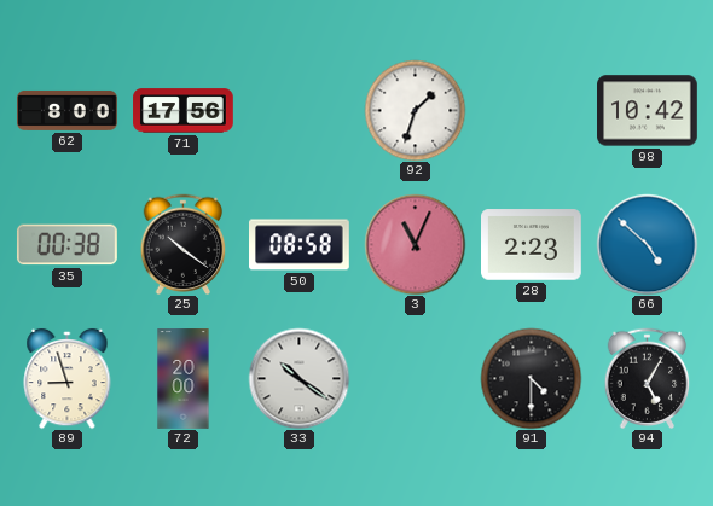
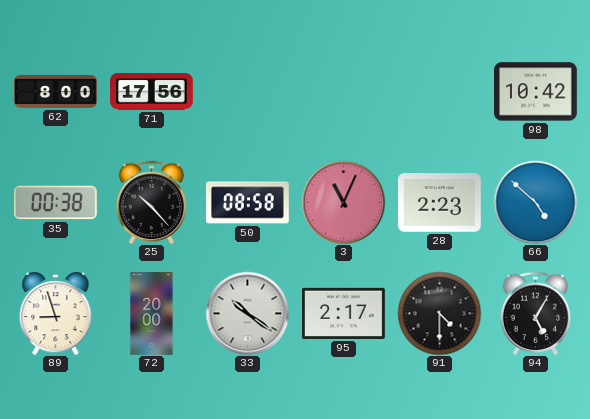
92: 1:33 -> none (415, 110)
25: 10:21 -> 10:23 (152, 202)
95: none -> 2:17 (344, 313)
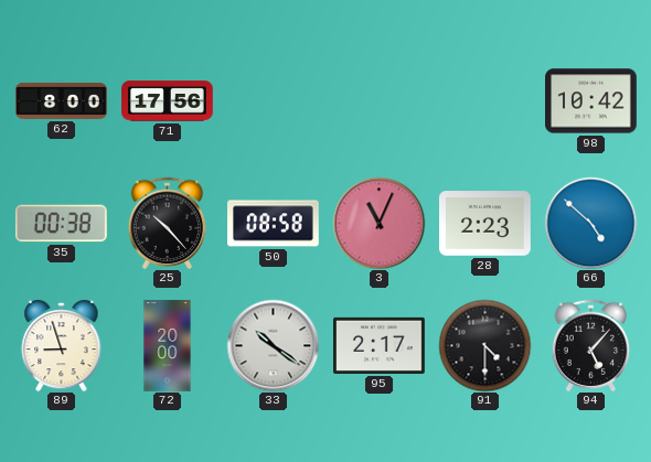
94: 5:05 -> 5:07 (591, 345)
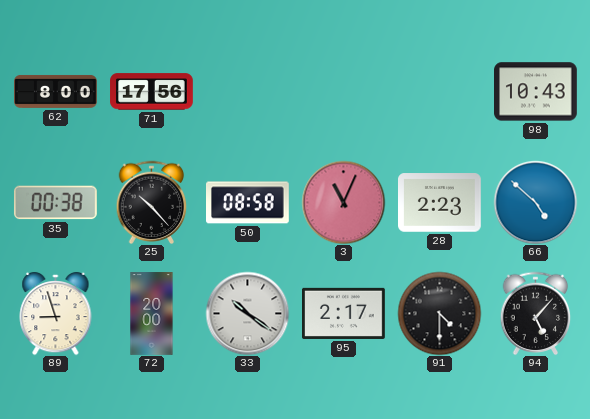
98: 10:42 -> 10:43 (536, 92)
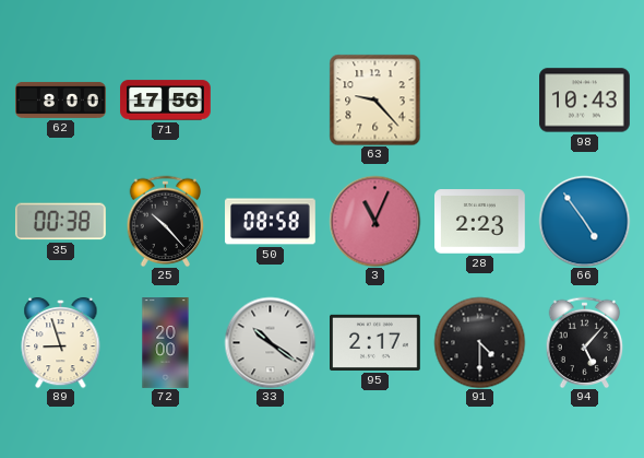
63: none -> 9:23 (374, 99)
66: 4:52 -> 4:54 (584, 221)
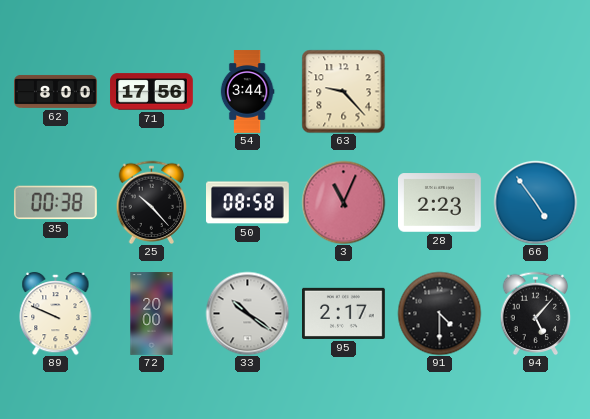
54: none -> 3:44 (247, 92)
98: 10:43 -> none (585, 101)
89: 8:57 -> 9:49 (56, 313)
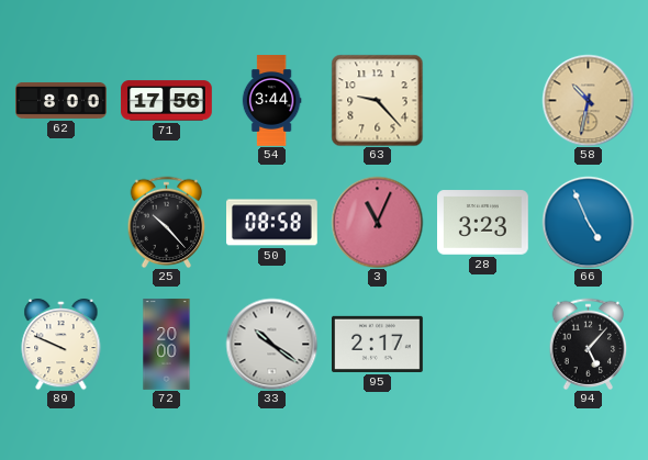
58: none -> 10:32 (588, 100)
35: 00:38 -> none (55, 203)
28: 2:23 -> 3:23 (483, 223)
66: 4:54 -> 4:56 (588, 222)
91: 4:30 -> none (439, 313)
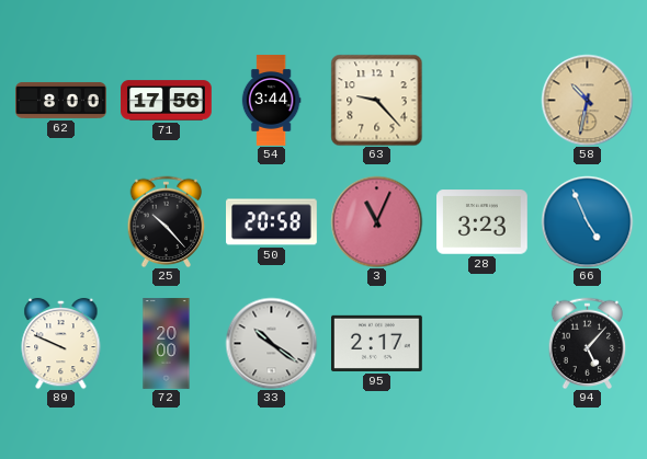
50: 08:58 -> 20:58 (272, 222)
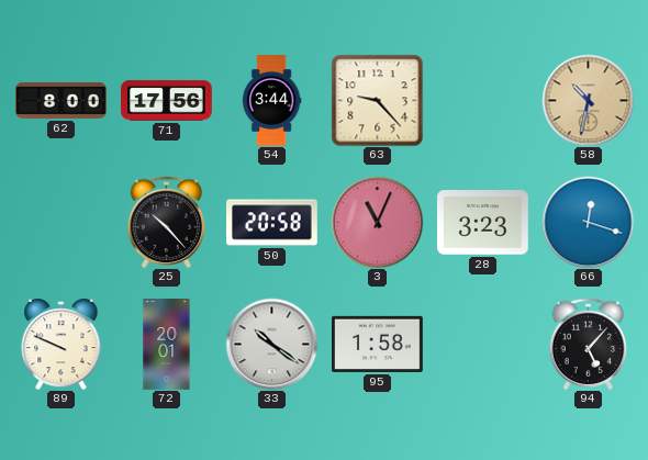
66: 4:56 -> 12:18 (588, 222)
72: 20:00 -> 20:01 (167, 345)
95: 2:17 -> 1:58 (378, 344)
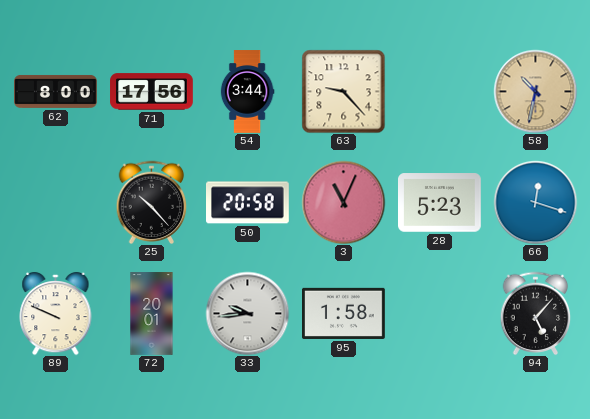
28: 3:23 -> 5:23 (440, 203)
33: 10:21 -> 9:44 (247, 313)
